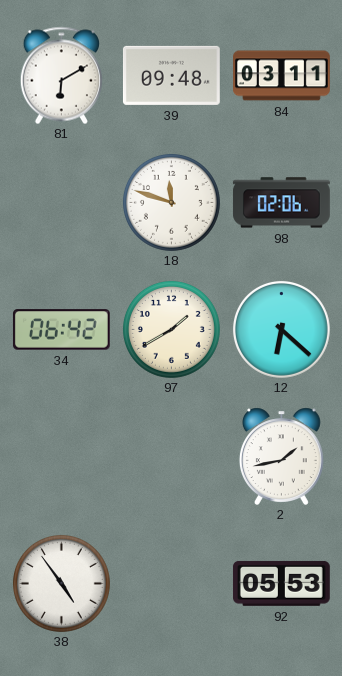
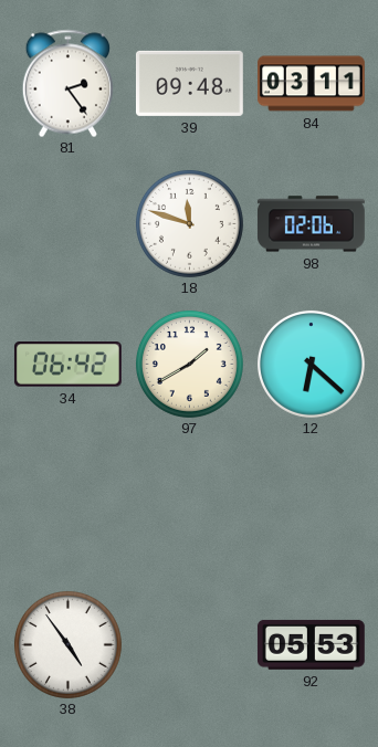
81: 6:10 -> 2:24 (67, 83)
2: 1:43 -> none (281, 456)
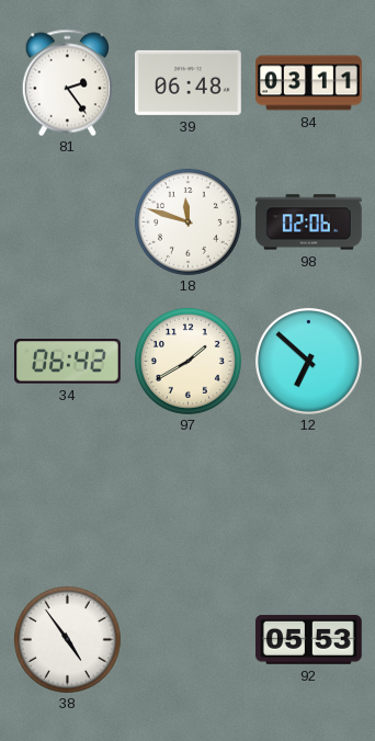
39: 09:48 -> 06:48 (187, 82)
12: 6:22 -> 6:52 (308, 361)
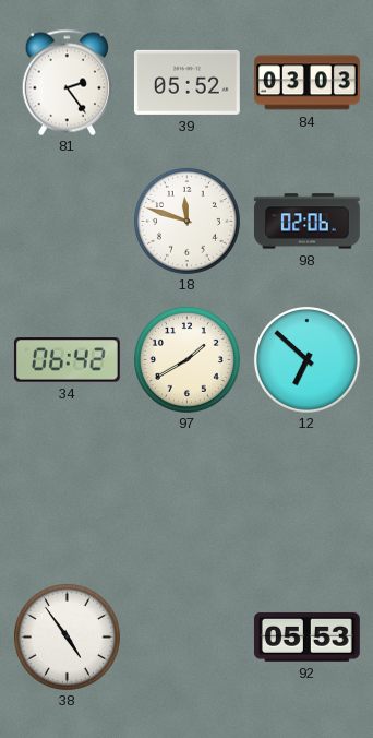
39: 06:48 -> 05:52 (186, 82)
84: 03:11 -> 03:03 (308, 83)
